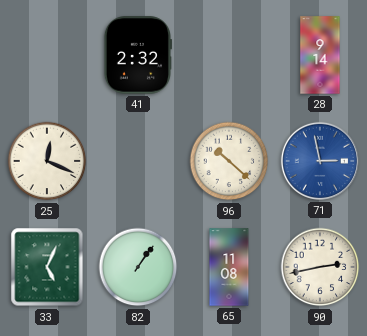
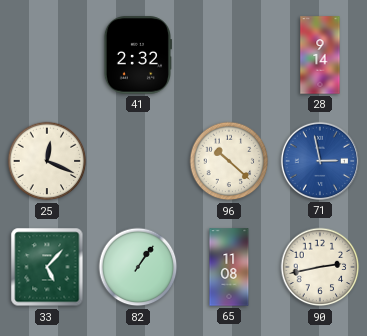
33: 5:04 -> 5:07 (47, 267)
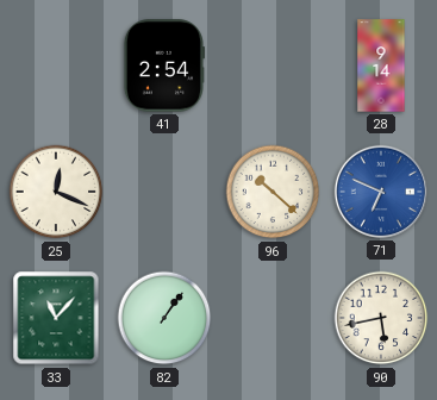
41: 2:32 -> 2:54 (163, 65)
71: 2:58 -> 6:49 (381, 192)
33: 5:07 -> 11:07 (56, 318)
65: 11:08 -> none (229, 267)
90: 2:43 -> 5:43 (381, 318)
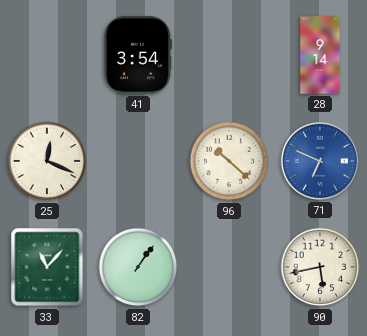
41: 2:54 -> 3:54 (137, 55)
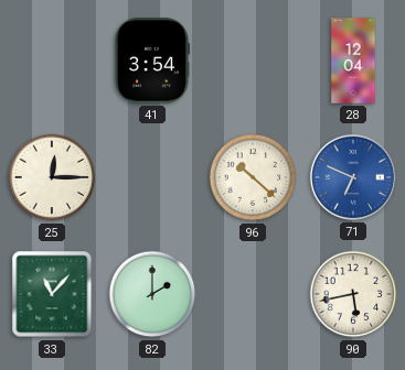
28: 9:14 -> 12:04 (353, 61)
25: 12:19 -> 12:15 (52, 177)
82: 1:06 -> 2:00 (152, 294)
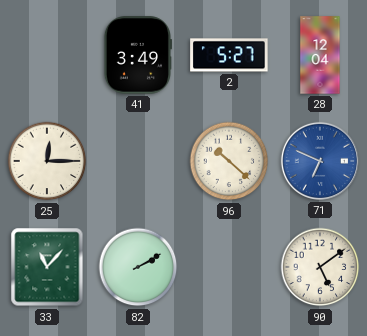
41: 3:54 -> 3:49 (137, 55)
2: none -> 5:27 (229, 55)
82: 2:00 -> 2:10 (138, 267)
90: 5:43 -> 5:09 (320, 267)
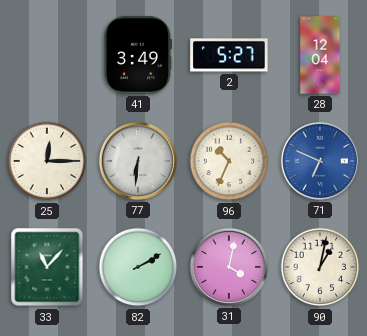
77: none -> 6:31 (138, 161)
96: 10:22 -> 10:34 (229, 161)
31: none -> 4:02 (229, 267)
90: 5:09 -> 1:02 (320, 267)
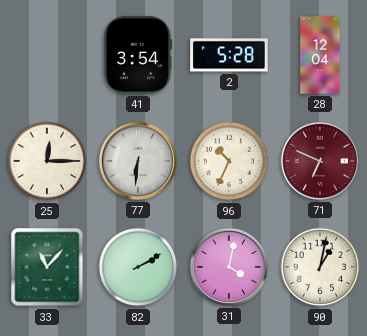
41: 3:49 -> 3:54 (137, 55)
2: 5:27 -> 5:28 (229, 55)
71 dial: blue -> burgundy (320, 161)
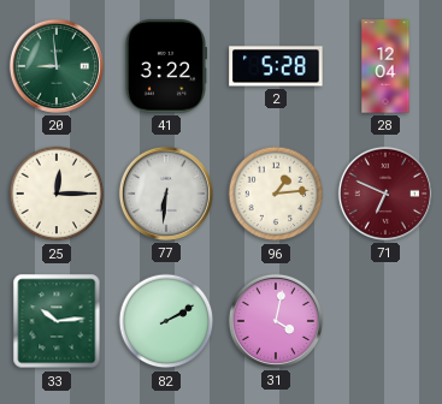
20: none -> 8:59 (57, 66)
41: 3:54 -> 3:22 (165, 66)
96: 10:34 -> 1:14 (276, 194)
33: 11:07 -> 10:14 (57, 321)
90: 1:02 -> none (320, 267)
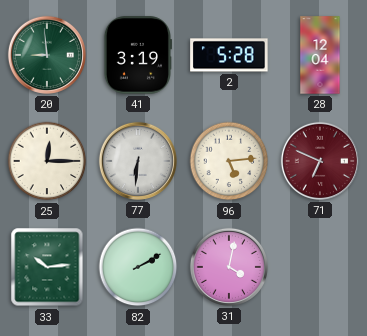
41: 3:22 -> 3:19 (137, 55)
96: 1:14 -> 5:14 (229, 161)
